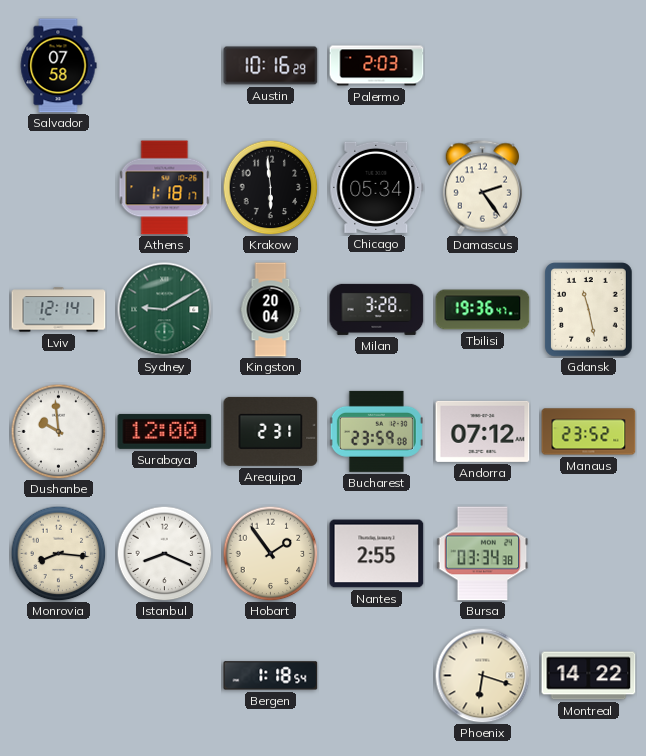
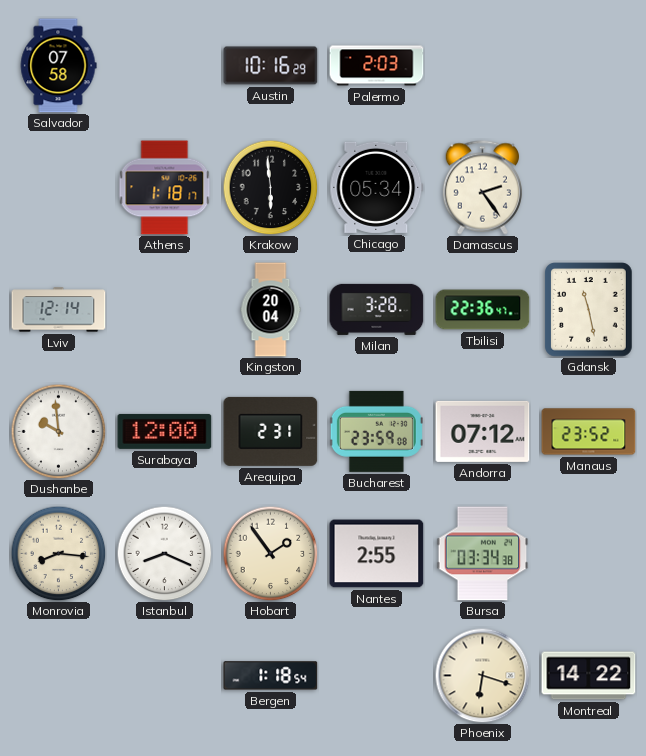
Sydney: 9:10 -> none (164, 309)
Tbilisi: 19:36 -> 22:36 (483, 310)
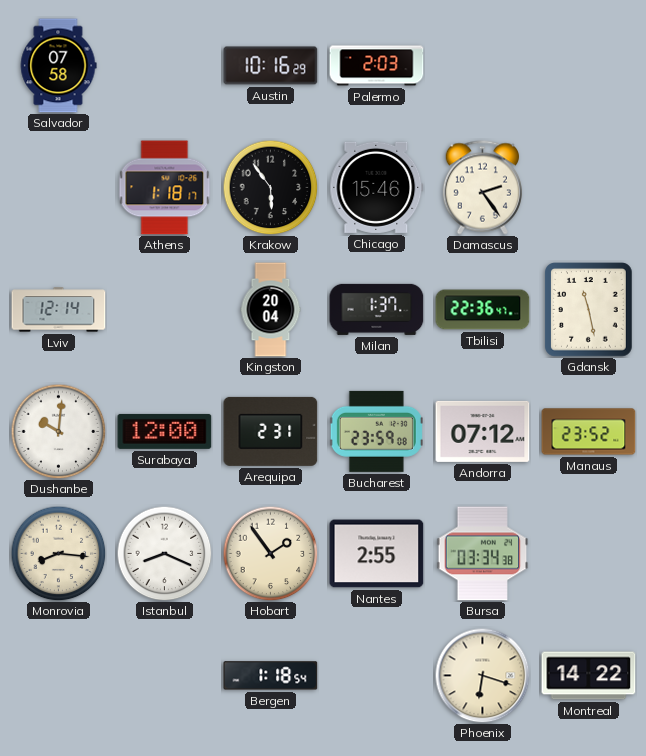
Krakow: 5:59 -> 5:54 (270, 187)
Chicago: 05:34 -> 15:46 (377, 187)
Milan: 3:28 -> 1:37 (377, 309)
Dushanbe: 9:59 -> 10:01 (58, 431)
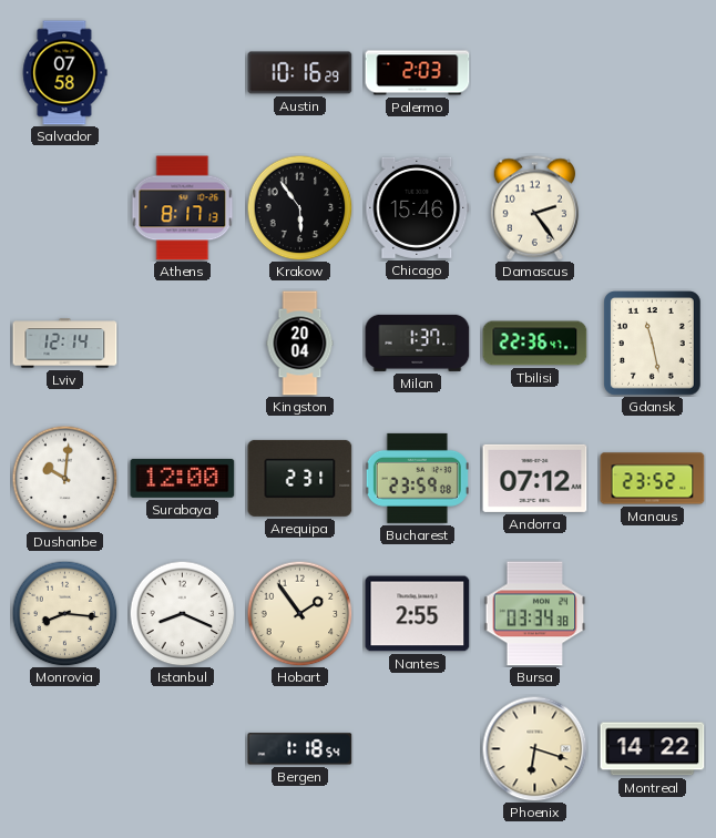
Athens: 1:18 -> 8:17 (183, 208)
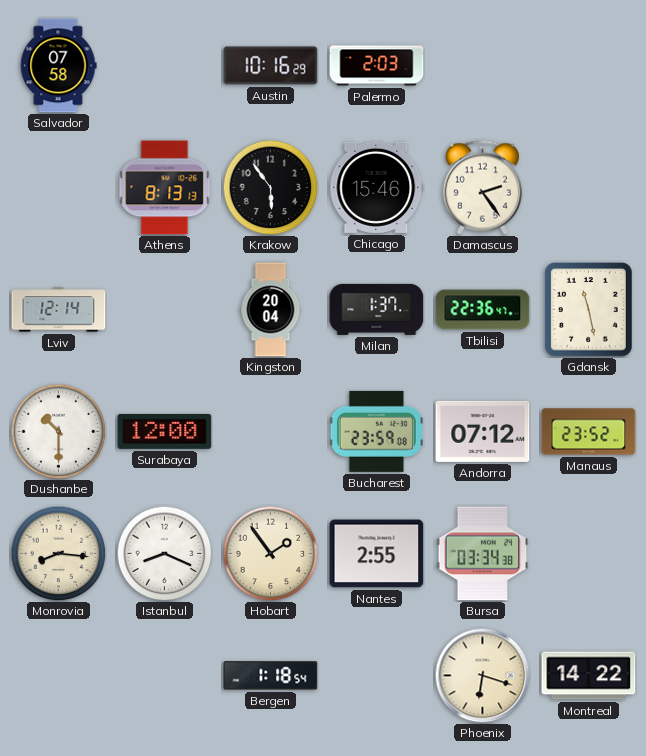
Athens: 8:17 -> 8:13 (165, 188)
Dushanbe: 10:01 -> 10:30 (58, 431)
Arequipa: 2:31 -> none (300, 478)
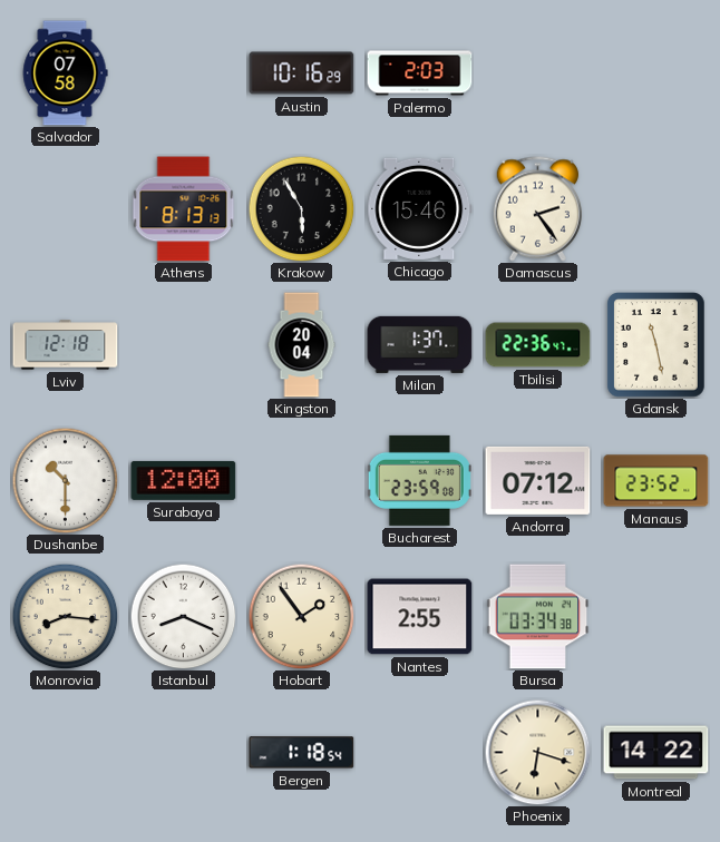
Krakow: 5:54 -> 5:55 (301, 208)
Lviv: 12:14 -> 12:18 (66, 345)
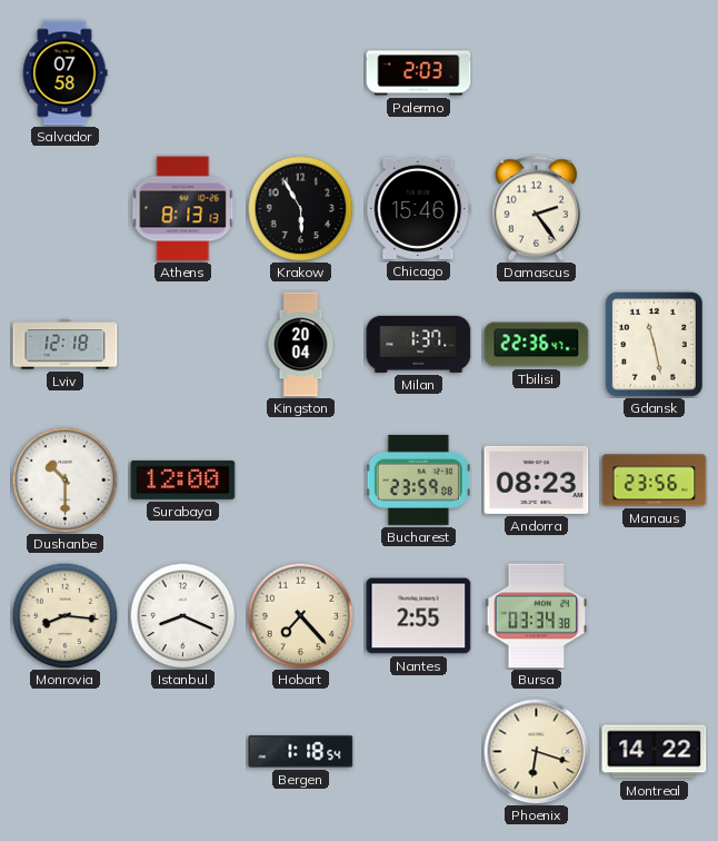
Austin: 10:16 -> none (302, 74)
Andorra: 07:12 -> 08:23 (537, 479)
Manaus: 23:52 -> 23:56 (655, 481)
Hobart: 1:54 -> 7:23 (300, 615)
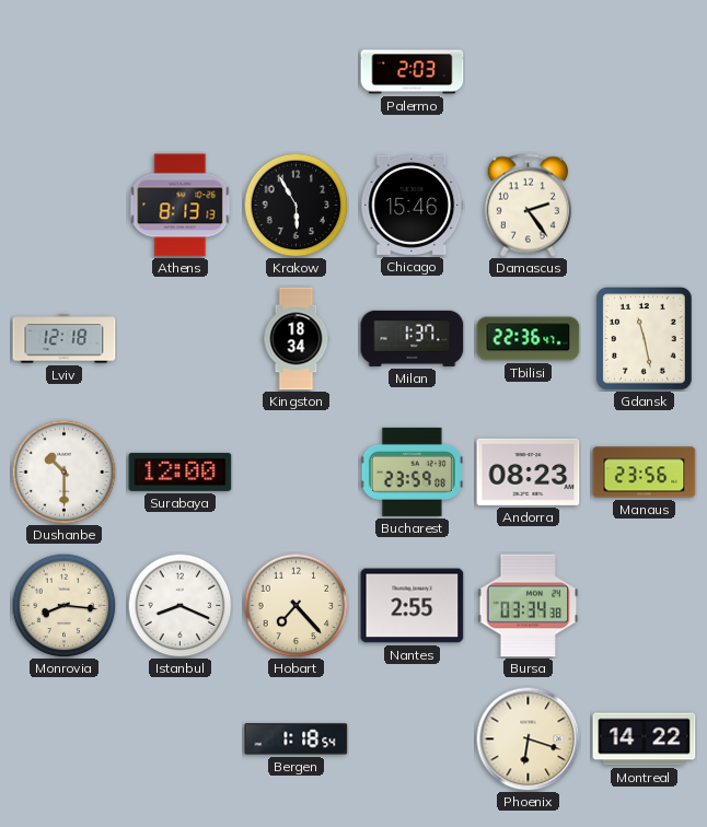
Salvador: 07:58 -> none (64, 73)
Kingston: 20:04 -> 18:34 (297, 339)
